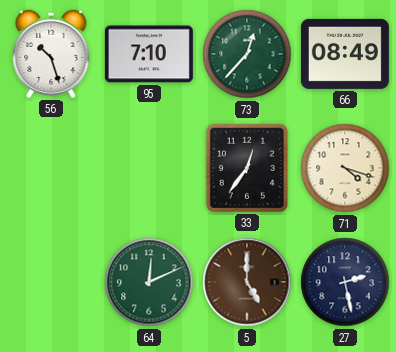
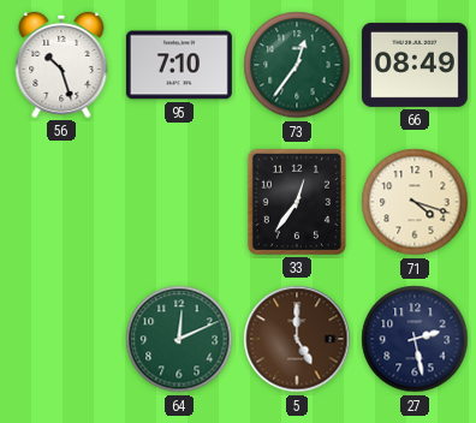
73: 12:37 -> 12:36 (297, 65)
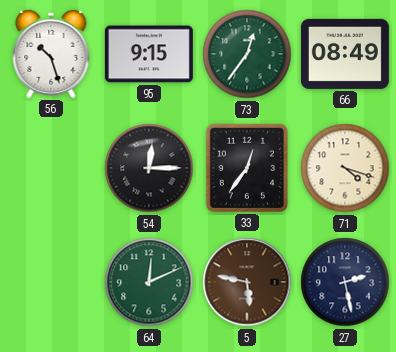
95: 7:10 -> 9:15 (149, 54)
54: none -> 12:15 (149, 168)
5: 5:00 -> 5:47 (247, 282)
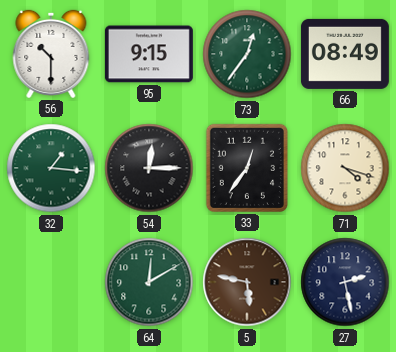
56: 10:27 -> 10:30 (51, 54)
32: none -> 1:16 (51, 168)
64: 12:11 -> 12:10 (149, 282)
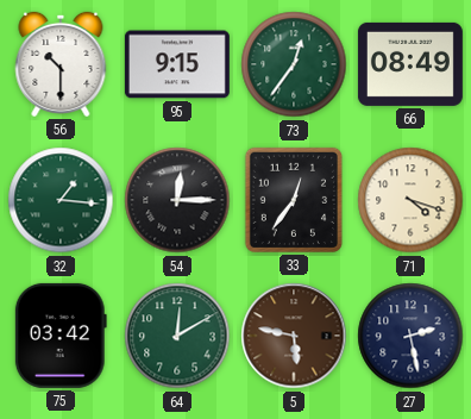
75: none -> 03:42 (61, 336)
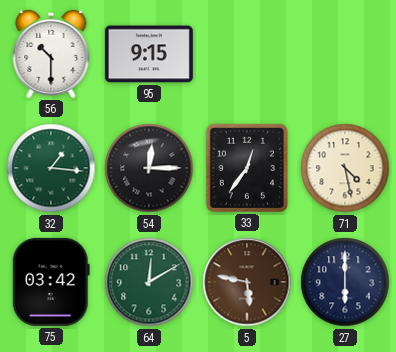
73: 12:36 -> none (294, 64)
66: 08:49 -> none (410, 64)
71: 4:18 -> 4:28 (345, 168)
27: 2:28 -> 6:00 (345, 282)
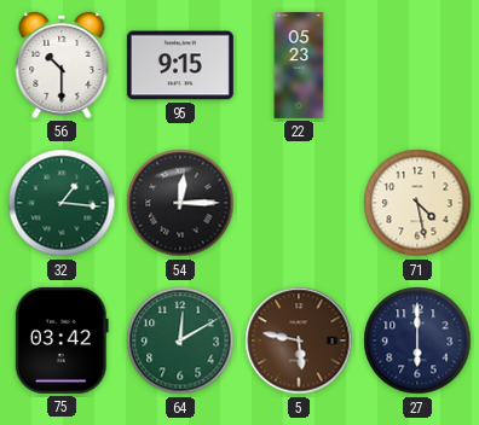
22: none -> 05:23 (299, 65)
33: 12:36 -> none (247, 168)
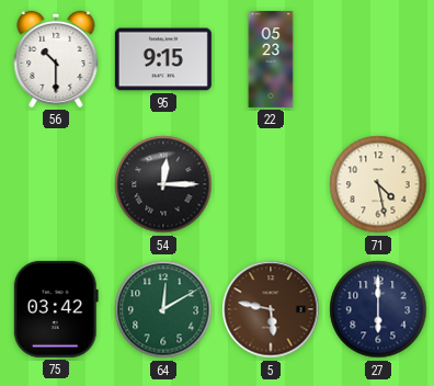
32: 1:16 -> none (62, 203)
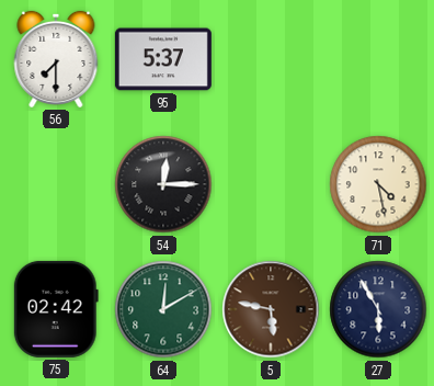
56: 10:30 -> 7:30 (56, 59)
95: 9:15 -> 5:37 (163, 59)
22: 05:23 -> none (271, 59)
75: 03:42 -> 02:42 (56, 309)
27: 6:00 -> 5:55 (378, 309)
